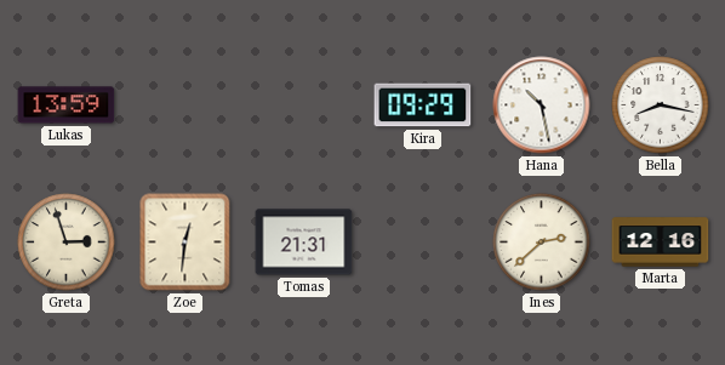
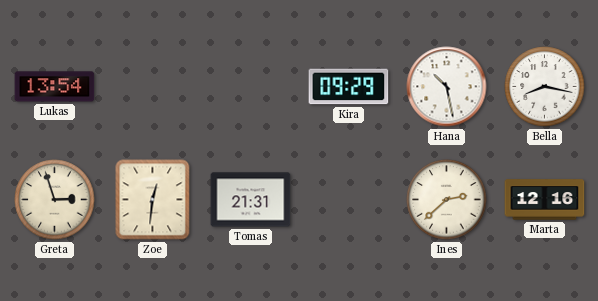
Lukas: 13:59 -> 13:54 (55, 87)
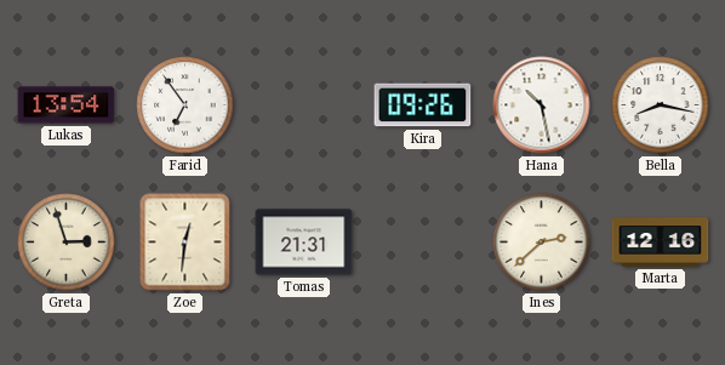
Farid: none -> 6:54 (185, 105)
Kira: 09:29 -> 09:26 (423, 105)
